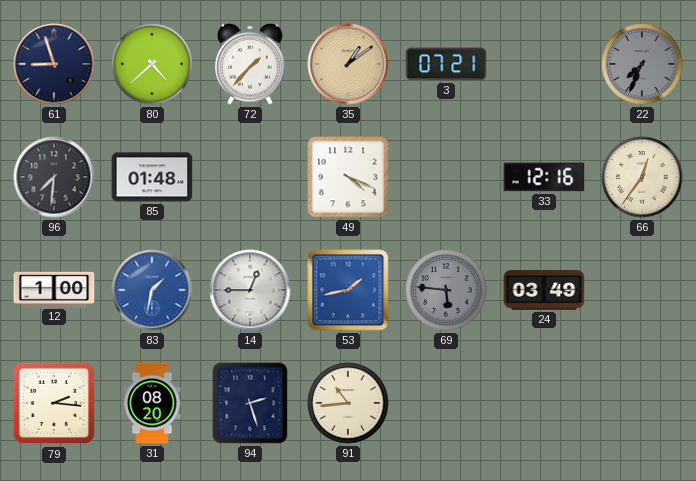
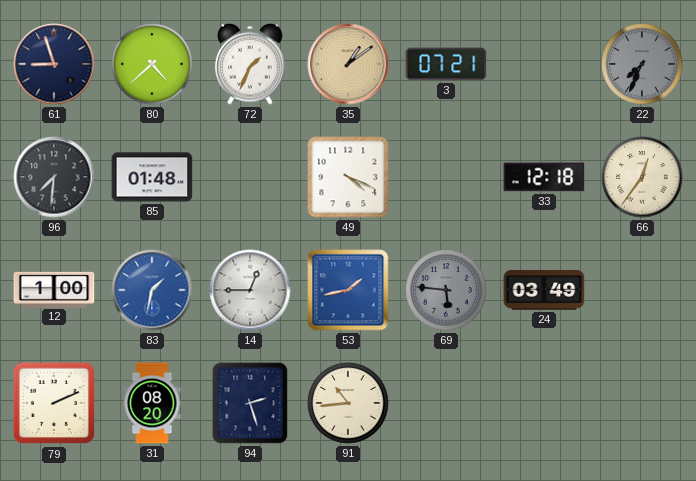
72: 1:37 -> 1:34 (250, 64)
33: 12:16 -> 12:18 (544, 177)
79: 2:16 -> 2:11 (54, 403)
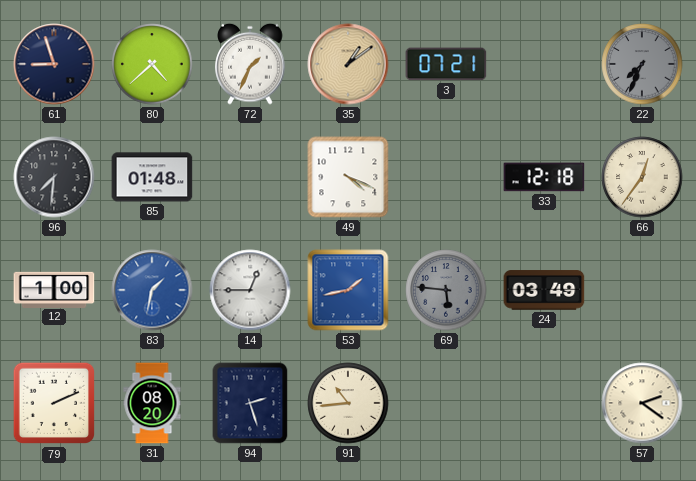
57: none -> 2:21 (642, 403)
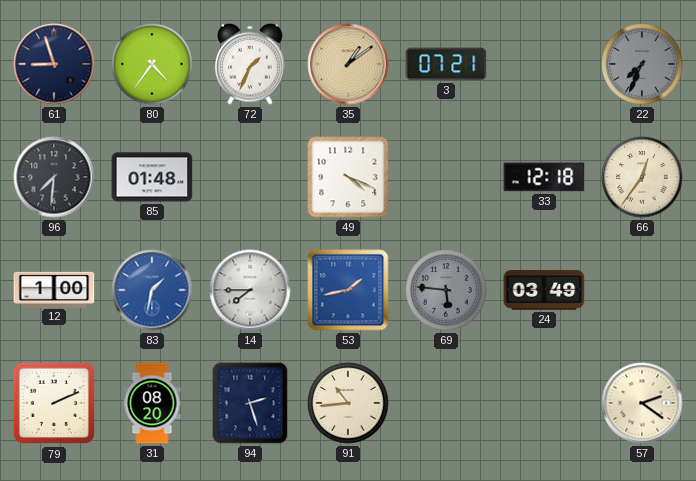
80: 4:38 -> 4:36 (152, 64)
14: 12:45 -> 7:45 (250, 290)
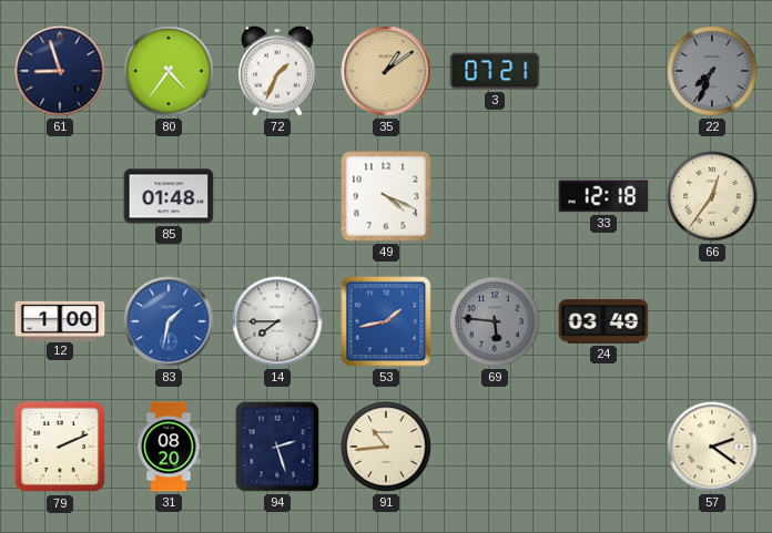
96: 7:31 -> none (54, 177)
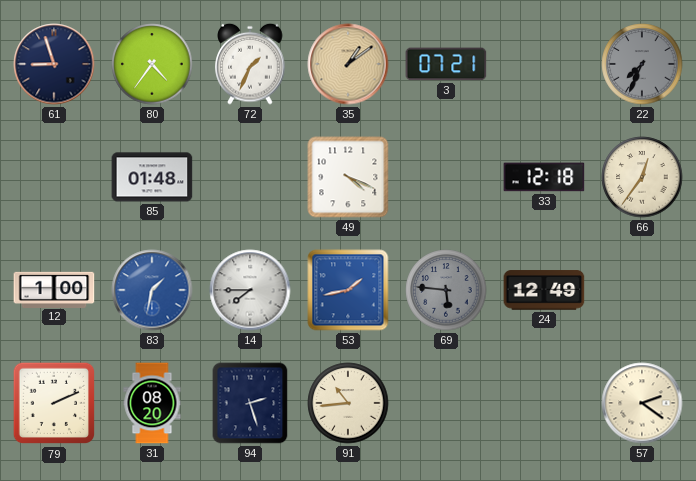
24: 03:49 -> 12:49 (544, 290)
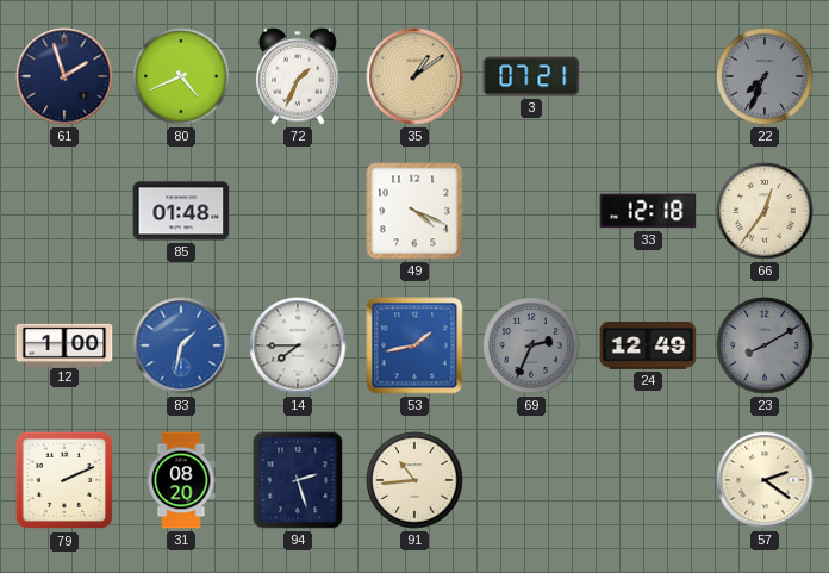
61: 8:57 -> 1:57 (64, 76)
80: 4:36 -> 4:41 (181, 76)
69: 5:46 -> 2:34 (531, 345)
23: none -> 8:10 (765, 345)
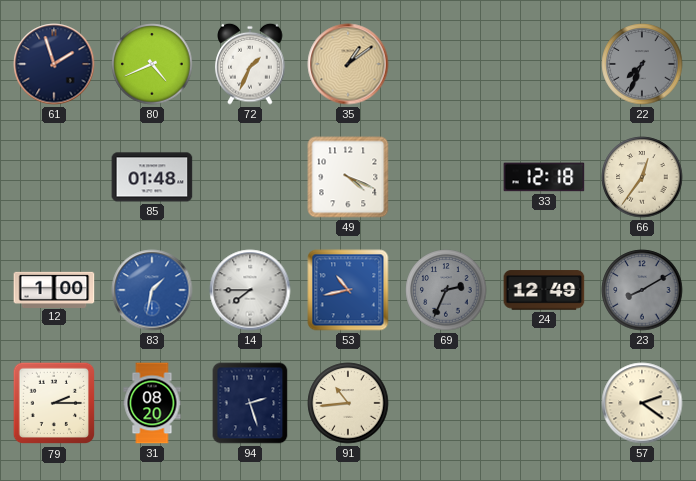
3: 07:21 -> none (531, 76)
53: 1:43 -> 10:43 (348, 290)
79: 2:11 -> 2:15 (54, 403)
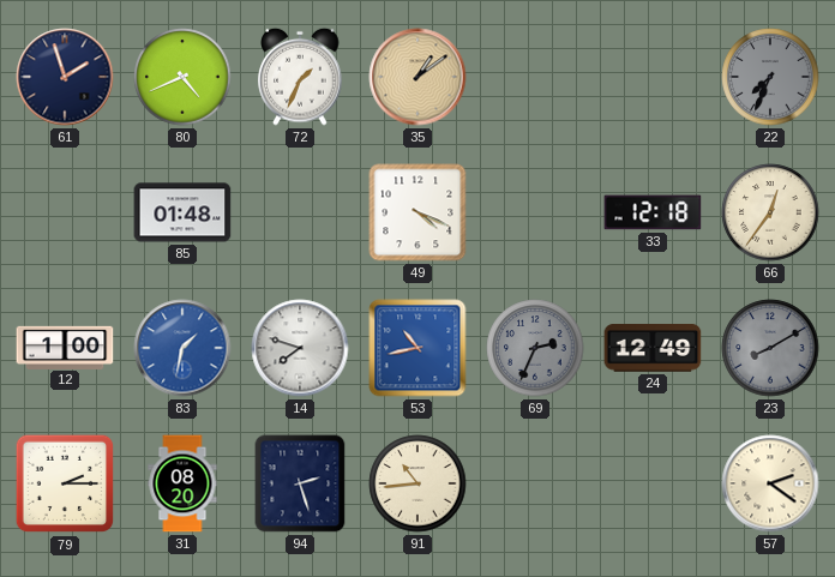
14: 7:45 -> 7:48 (300, 348)
